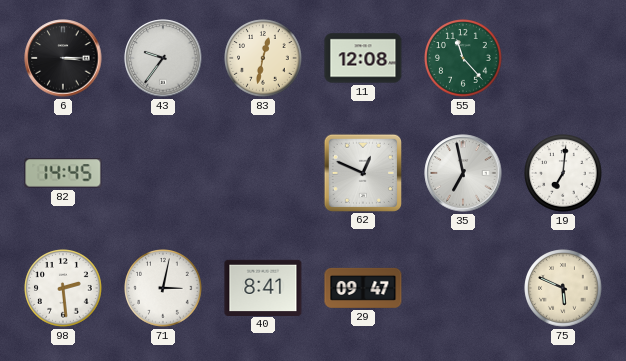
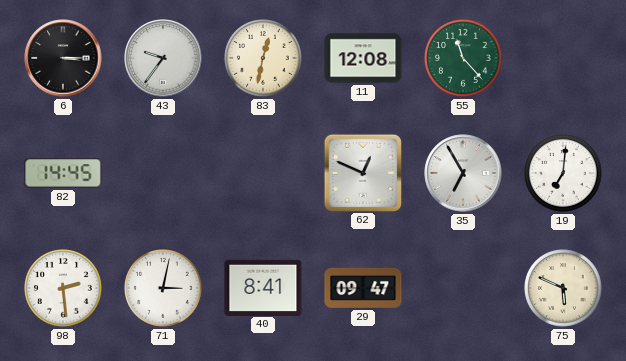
35: 6:58 -> 6:55 (463, 173)
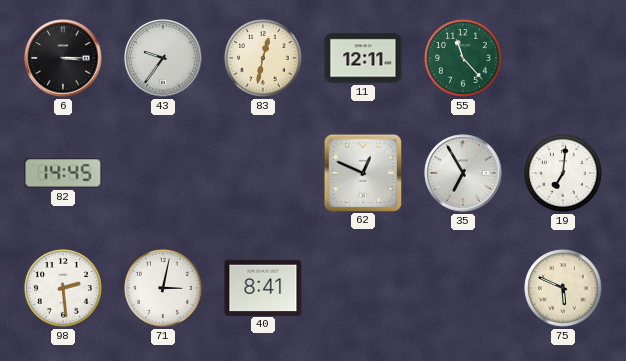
11: 12:08 -> 12:11 (363, 58)
29: 09:47 -> none (363, 288)
